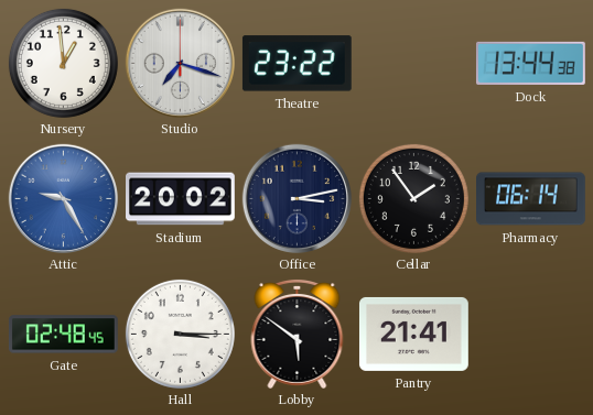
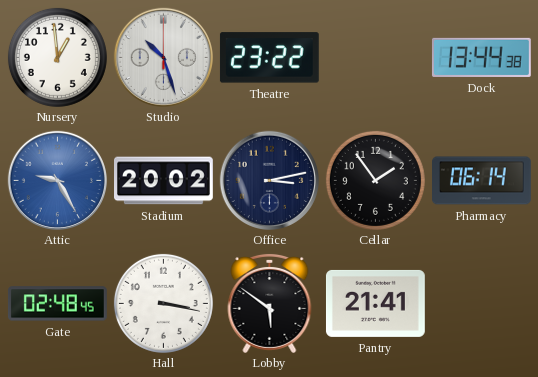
Studio: 7:18 -> 10:27 (163, 57)
Hall: 3:15 -> 3:17 (163, 303)
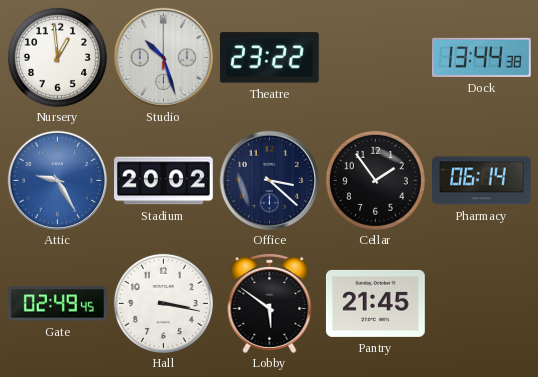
Office: 3:13 -> 3:22 (269, 180)
Gate: 02:48 -> 02:49 (57, 304)
Pantry: 21:41 -> 21:45 (376, 303)
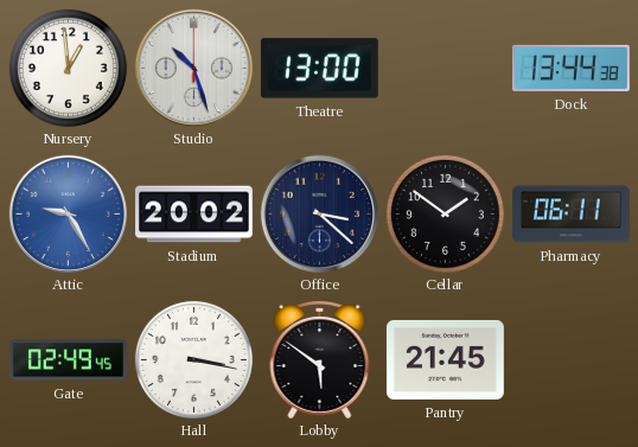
Theatre: 23:22 -> 13:00 (319, 69)
Cellar: 1:54 -> 1:51 (445, 213)
Pharmacy: 06:14 -> 06:11 (572, 215)
